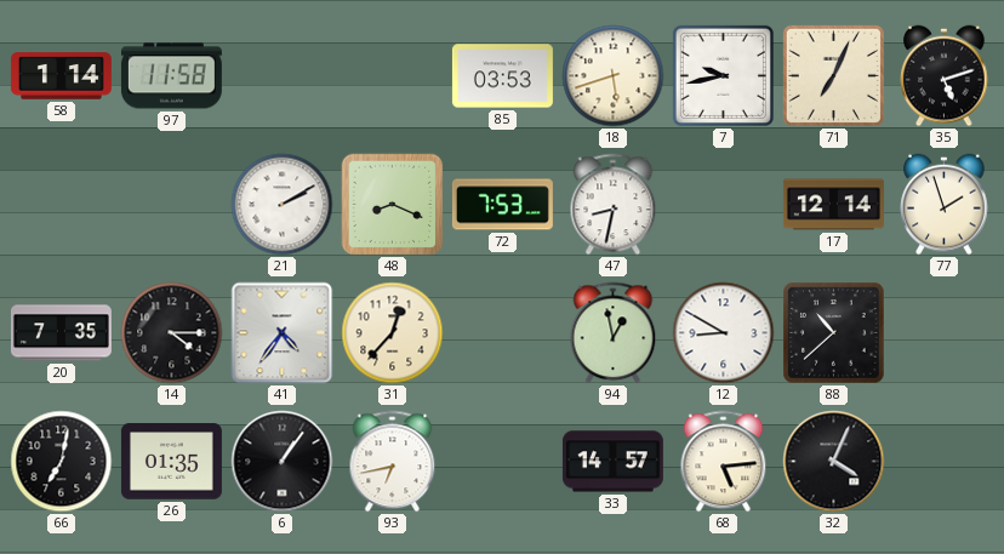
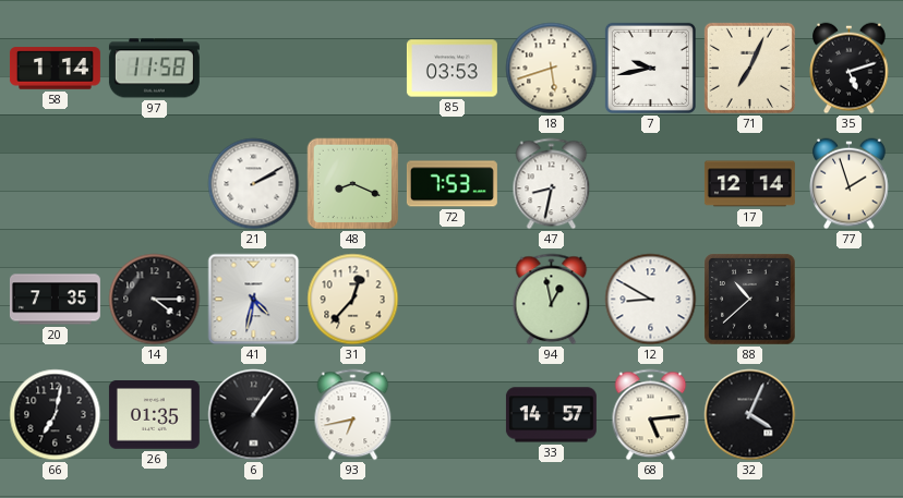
41: 4:36 -> 4:32 (254, 300)
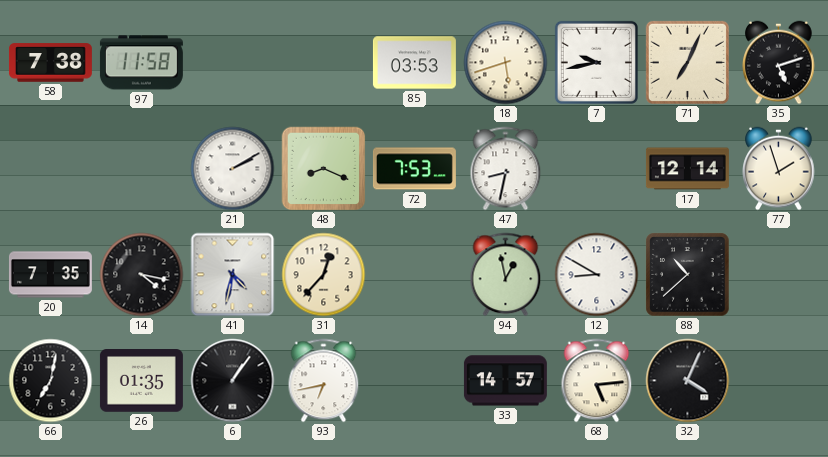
58: 1:14 -> 7:38 (50, 63)
14: 4:15 -> 4:17 (142, 275)
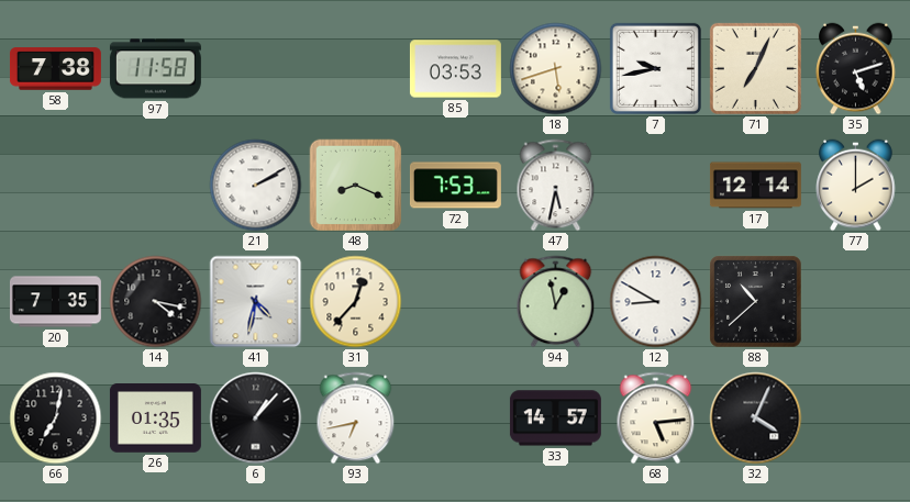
47: 8:32 -> 5:32 (556, 186)
77: 1:57 -> 2:00 (856, 186)
6: 1:06 -> 1:07 (256, 419)
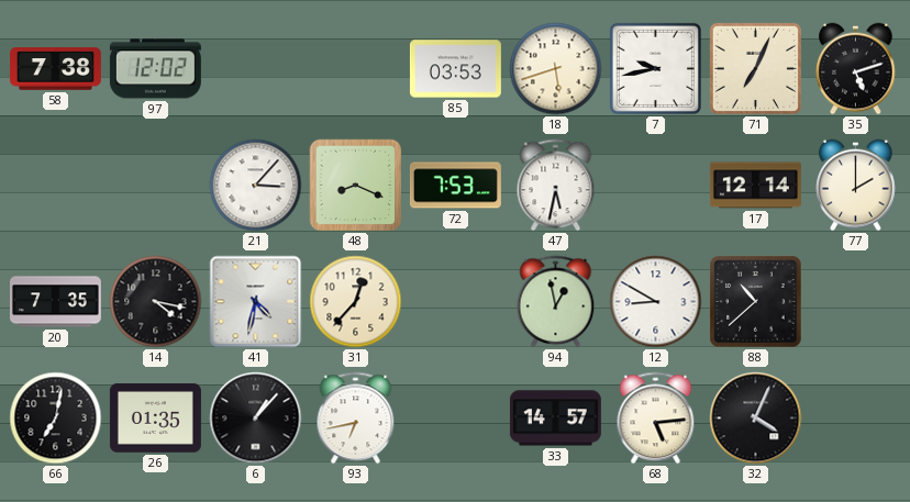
97: 11:58 -> 12:02 (155, 69)
21: 2:10 -> 3:07 (256, 186)
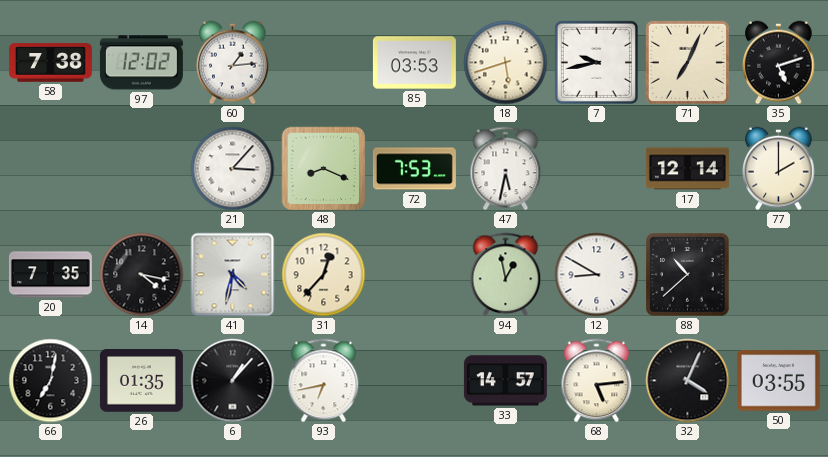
60: none -> 1:14 (233, 63)
50: none -> 03:55 (778, 381)
